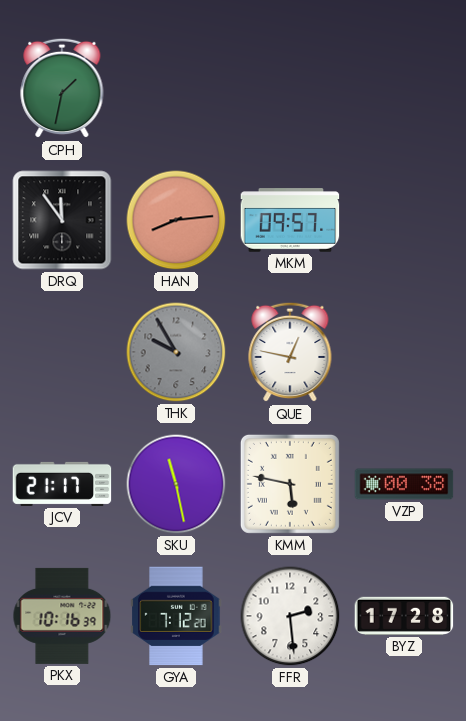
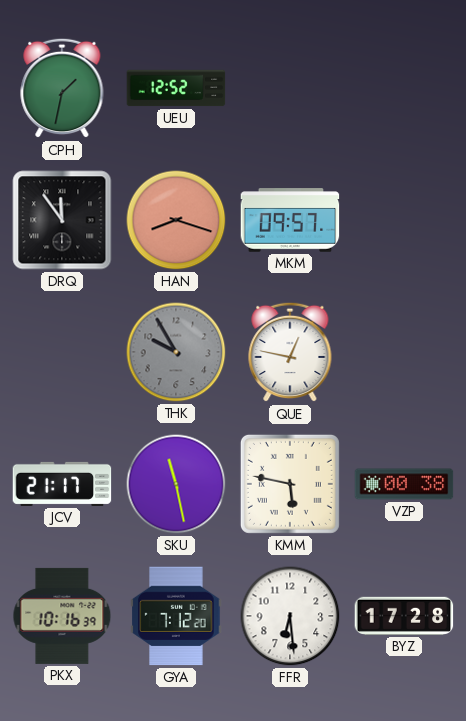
UEU: none -> 12:52 (176, 88)
HAN: 8:14 -> 8:18 (176, 220)
FFR: 2:29 -> 6:29 (290, 616)
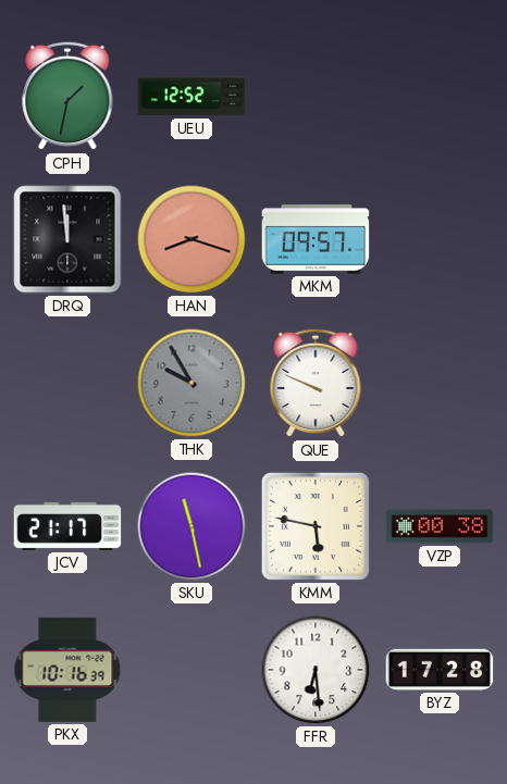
DRQ: 11:54 -> 11:59 (67, 239)
QUE: 12:47 -> 9:49 (316, 383)
GYA: 7:12 -> none (176, 616)
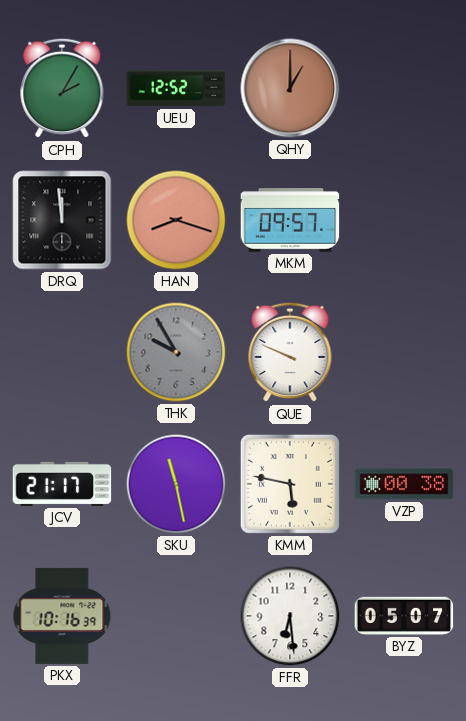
CPH: 1:32 -> 2:05 (62, 88)
QHY: none -> 1:00 (290, 88)
BYZ: 17:28 -> 05:07 (404, 616)
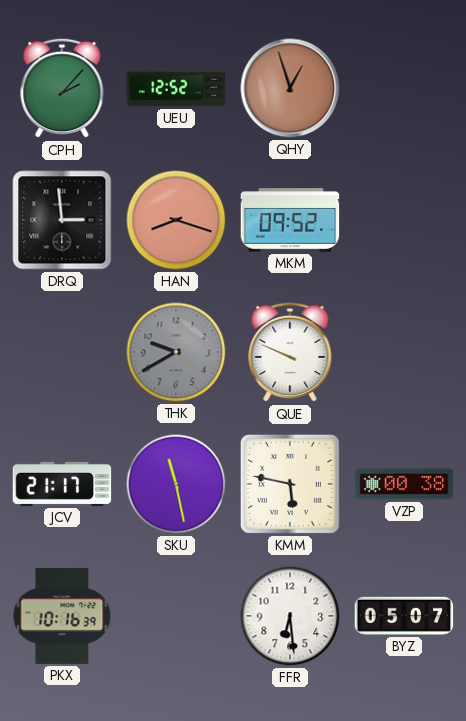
CPH: 2:05 -> 2:07 (62, 88)
QHY: 1:00 -> 12:57 (290, 88)
DRQ: 11:59 -> 2:59 (62, 220)
MKM: 09:57 -> 09:52 (290, 220)
THK: 9:55 -> 9:40 (176, 352)
